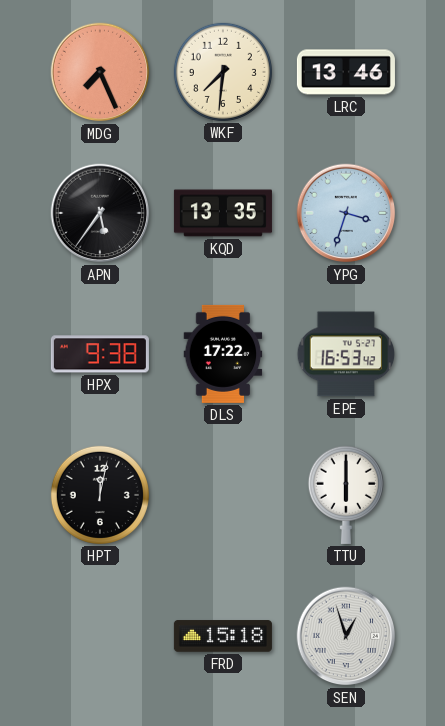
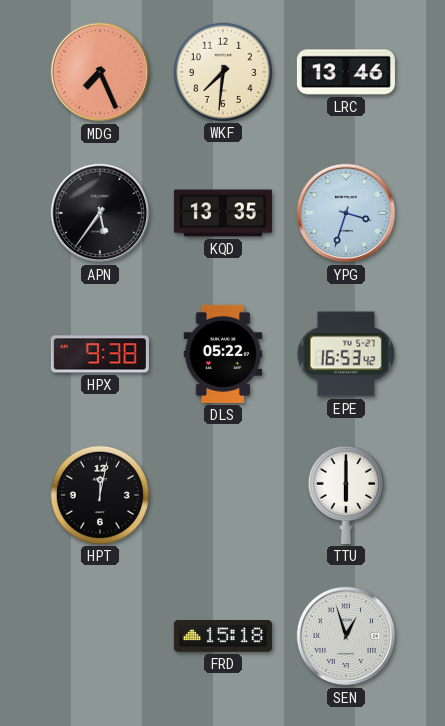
DLS: 17:22 -> 05:22 (223, 354)
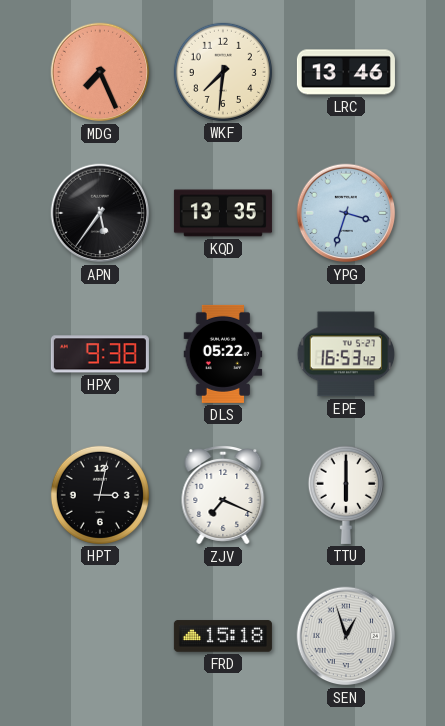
HPT: 12:02 -> 3:02 (100, 495)
ZJV: none -> 7:19 (223, 496)
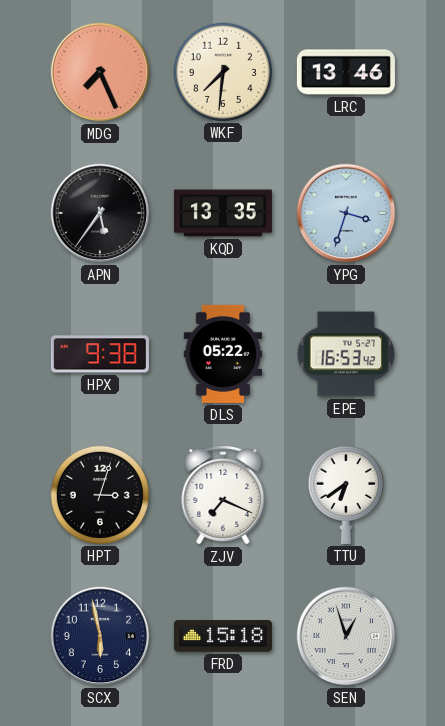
HPT: 3:02 -> 3:03 (100, 495)
TTU: 6:00 -> 6:39 (346, 495)
SCX: none -> 5:58 (100, 636)
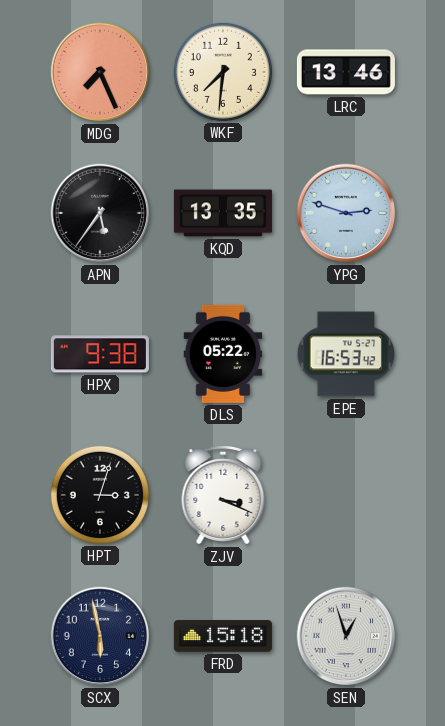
YPG: 3:33 -> 2:48 (346, 213)
ZJV: 7:19 -> 3:19 (223, 496)
TTU: 6:39 -> none (346, 495)
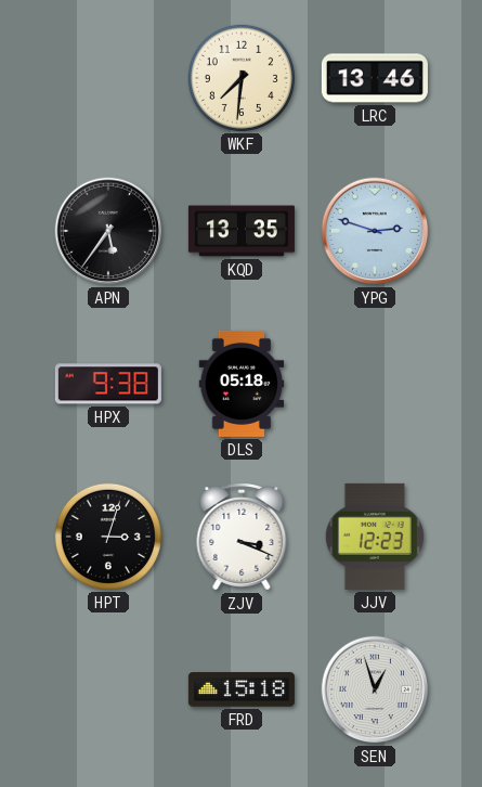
MDG: 7:26 -> none (100, 72)
DLS: 05:22 -> 05:18 (242, 384)
EPE: 16:53 -> none (346, 354)
JJV: none -> 12:23 (375, 537)
SCX: 5:58 -> none (100, 636)
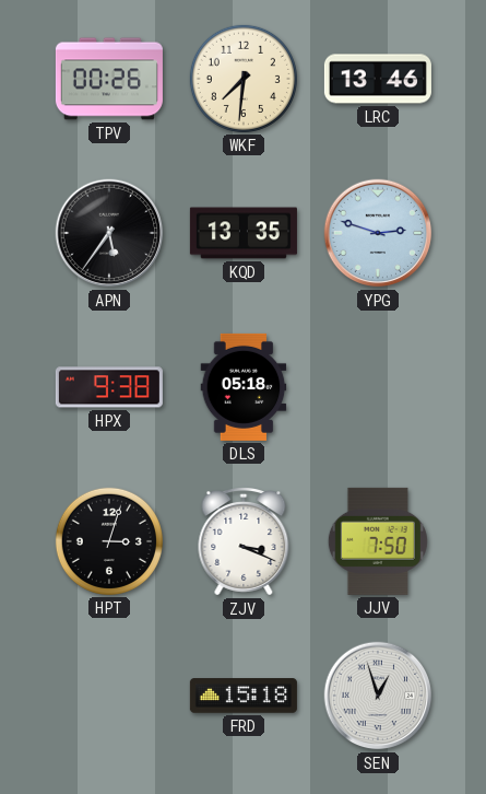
TPV: none -> 00:26 (109, 79)
JJV: 12:23 -> 7:50 (378, 541)
